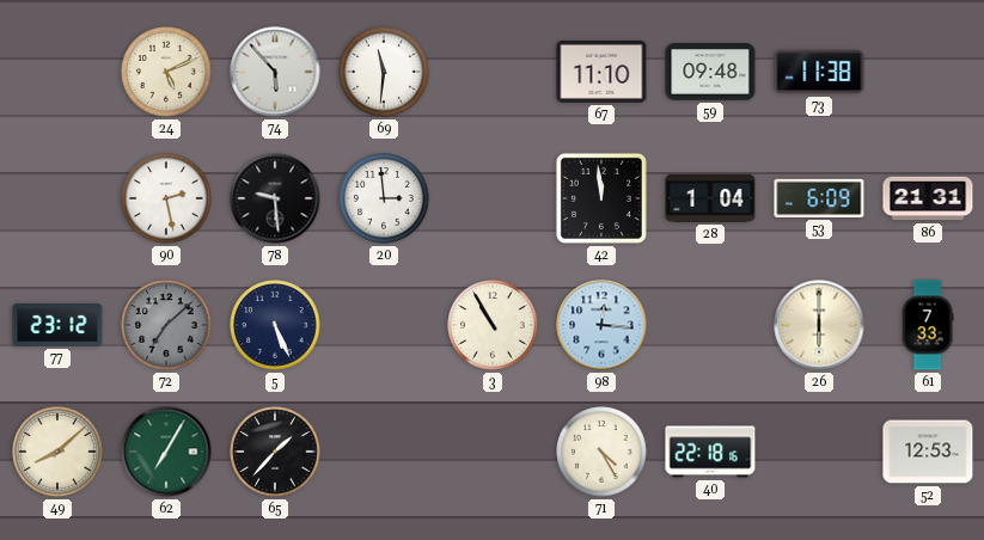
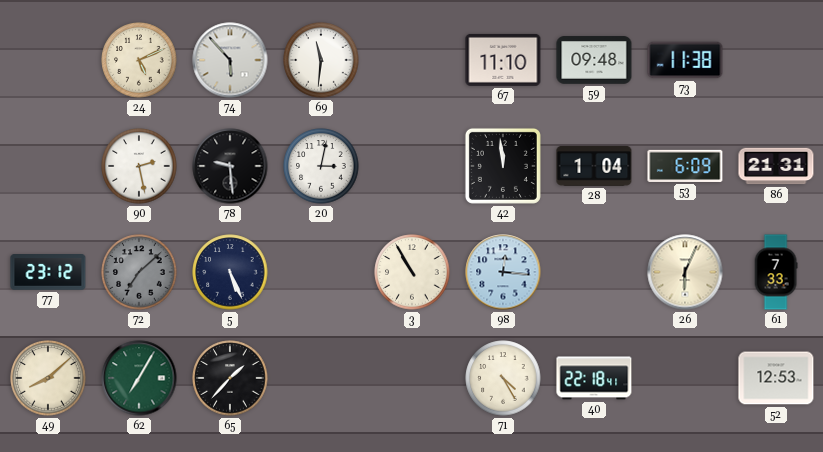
20: 2:59 -> 3:02 (321, 166)
26: 6:00 -> 6:04 (685, 272)
40: 22:18:16 -> 22:18:41 (594, 378)
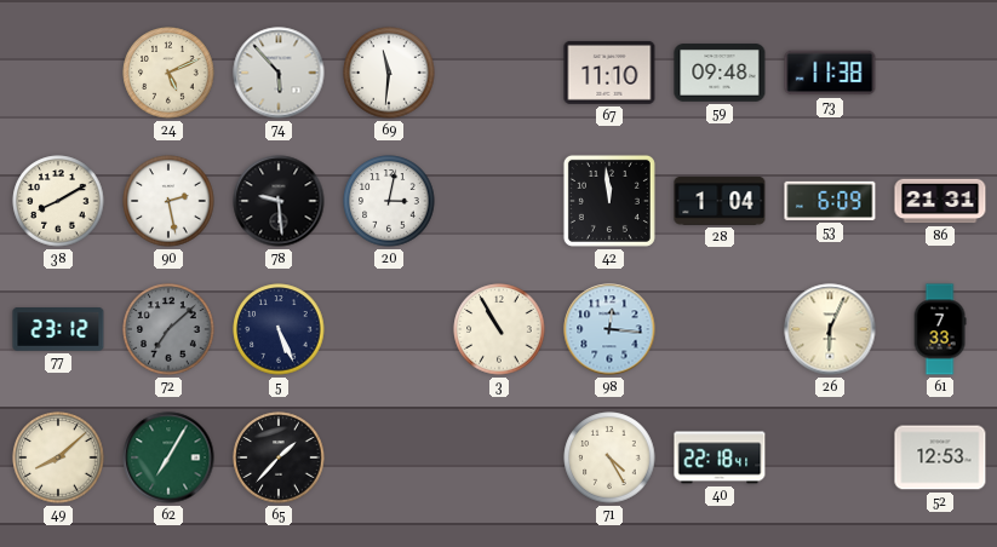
38: none -> 8:10 (58, 201)
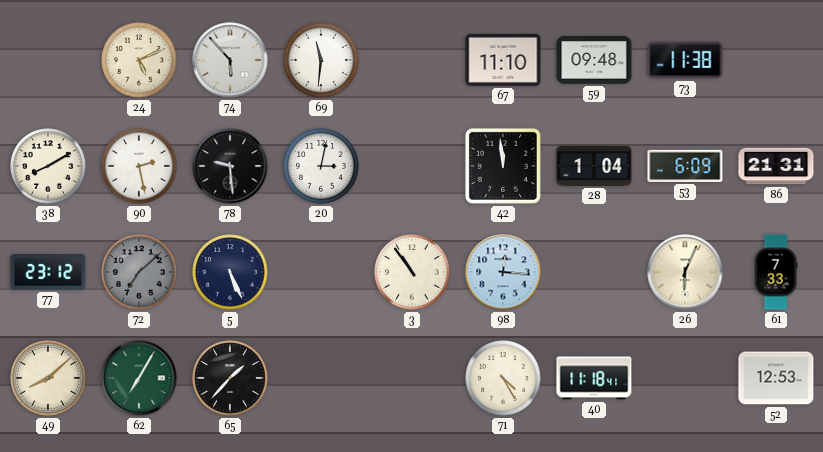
3: 10:55 -> 10:54 (412, 272)
40: 22:18 -> 11:18 (594, 378)
